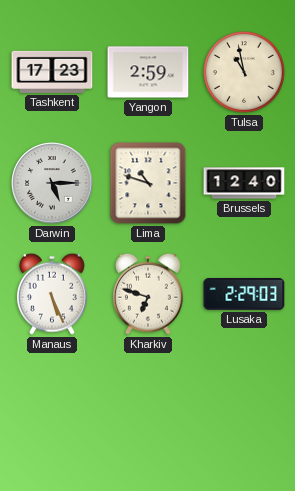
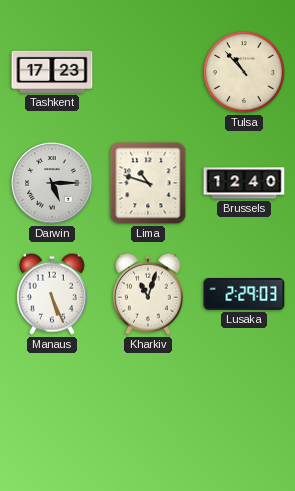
Yangon: 2:59 -> none (148, 72)
Tulsa: 10:58 -> 10:53 (245, 73)
Kharkiv: 6:48 -> 11:03 (148, 294)
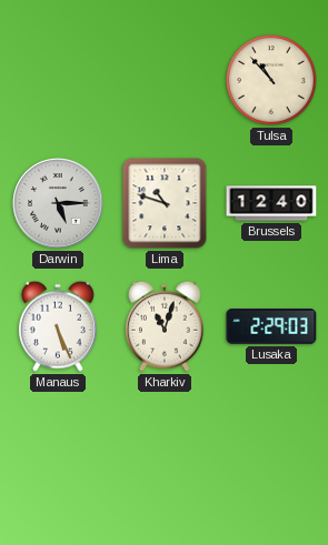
Tashkent: 17:23 -> none (52, 72)
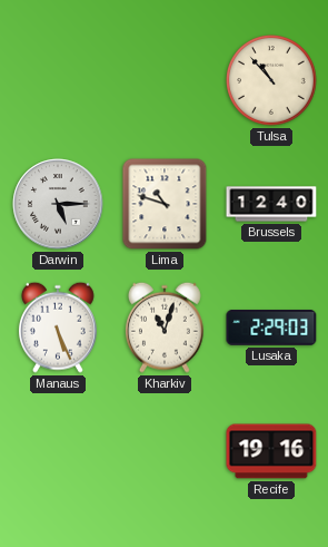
Recife: none -> 19:16 (271, 451)
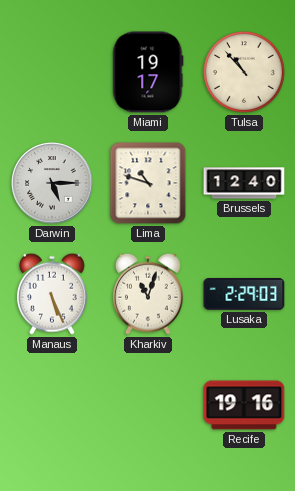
Miami: none -> 19:17 (148, 72)
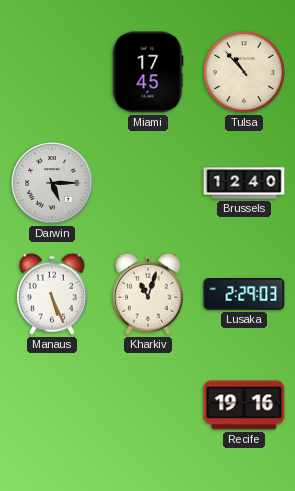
Miami: 19:17 -> 17:45 (148, 72)
Lima: 10:48 -> none (148, 183)
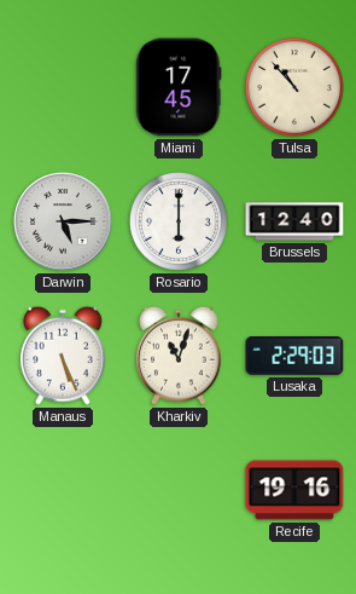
Rosario: none -> 6:00 (180, 223)
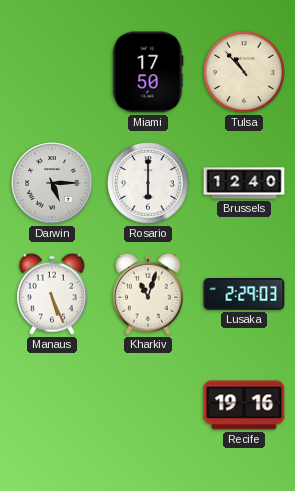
Miami: 17:45 -> 17:50 (148, 72)
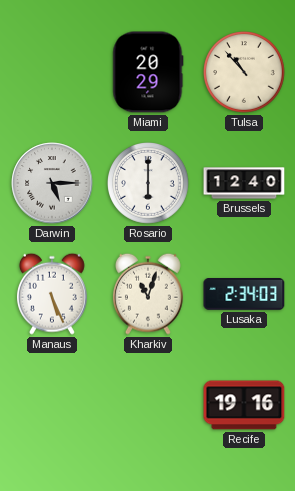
Miami: 17:50 -> 20:29 (148, 72)
Lusaka: 2:29 -> 2:34 (244, 295)
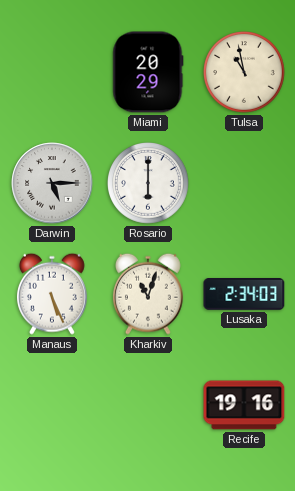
Tulsa: 10:53 -> 10:58 (245, 73)
Brussels: 12:40 -> none (244, 183)
